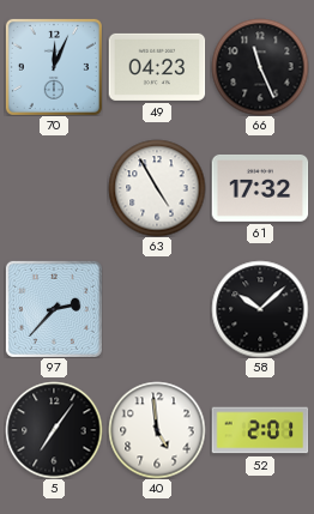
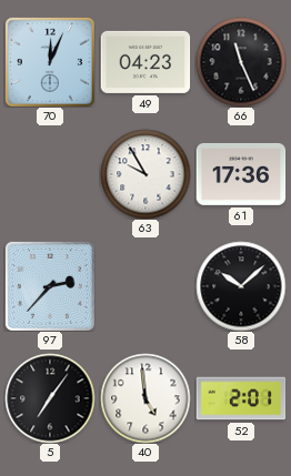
63: 4:55 -> 9:55 (145, 174)
61: 17:32 -> 17:36 (241, 174)
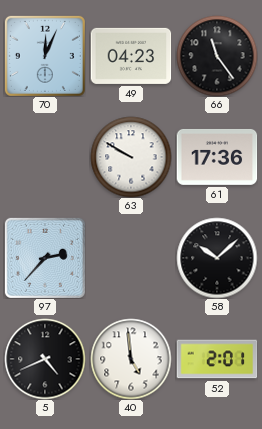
66: 11:26 -> 11:24 (217, 56)
63: 9:55 -> 9:50 (131, 157)
5: 7:06 -> 4:41 (45, 359)
